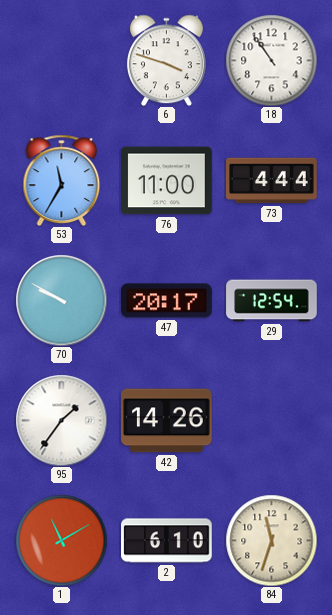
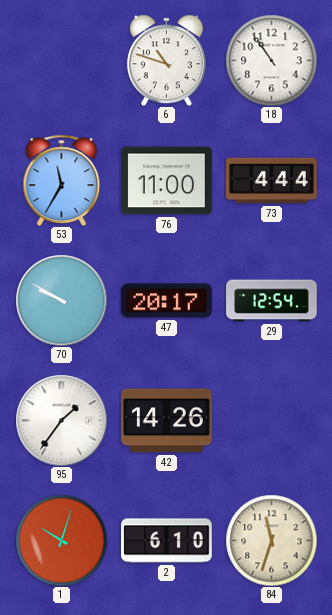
6: 3:48 -> 10:48 (166, 60)
1: 11:10 -> 10:03 (61, 540)
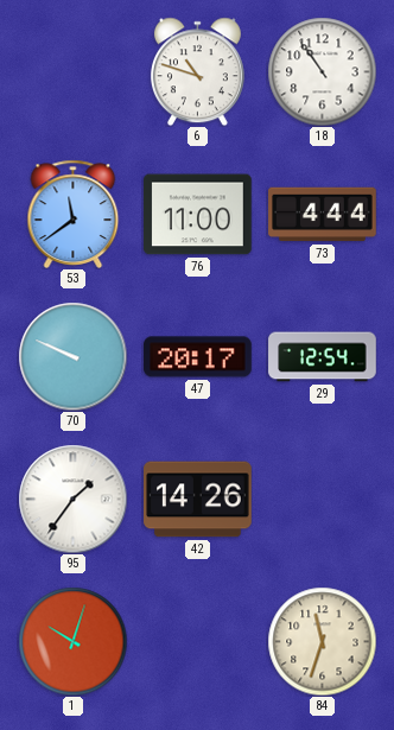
53: 11:35 -> 11:39 (74, 214)
70: 9:50 -> 9:49 (72, 356)
2: 6:10 -> none (167, 541)
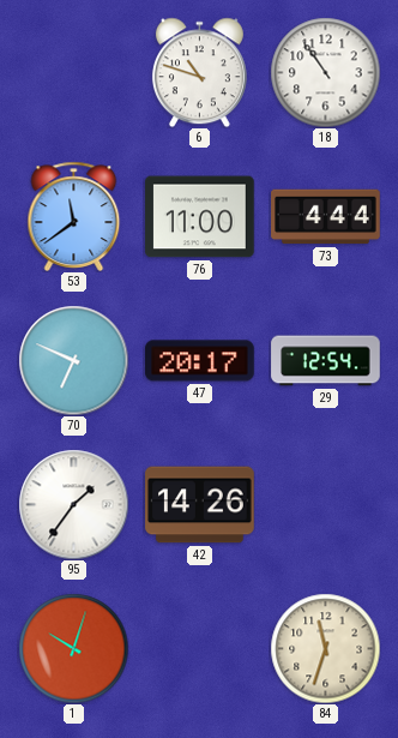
70: 9:49 -> 6:49 (73, 360)
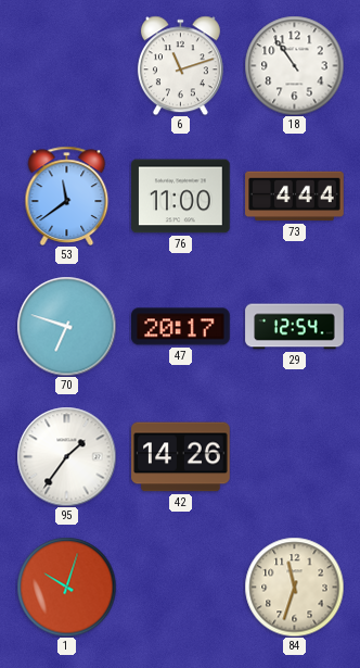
6: 10:48 -> 11:12 (180, 65)
70: 6:49 -> 6:48 (66, 326)
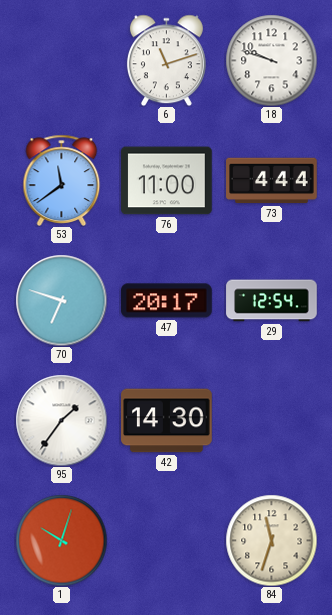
18: 10:54 -> 9:48 (271, 60)
42: 14:26 -> 14:30 (167, 421)
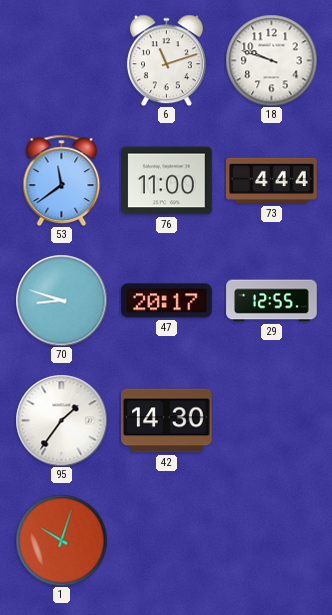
70: 6:48 -> 8:48 (61, 300)
29: 12:54 -> 12:55 (272, 301)
84: 11:33 -> none (271, 540)
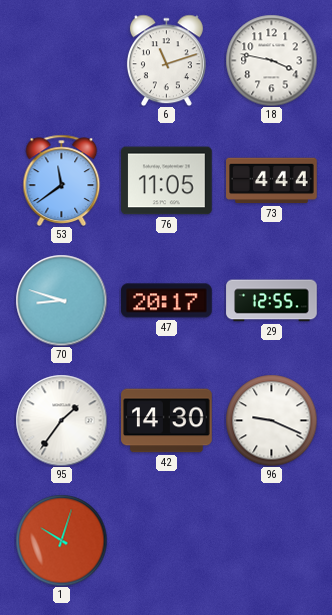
18: 9:48 -> 3:47 (271, 60)
76: 11:00 -> 11:05 (167, 181)
96: none -> 9:19 (271, 420)
